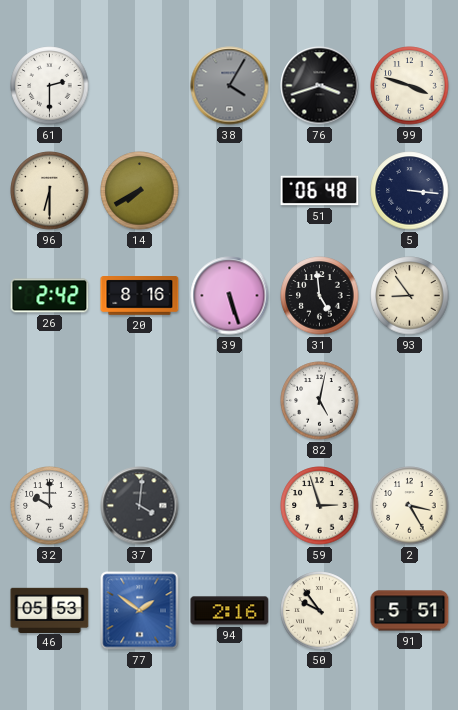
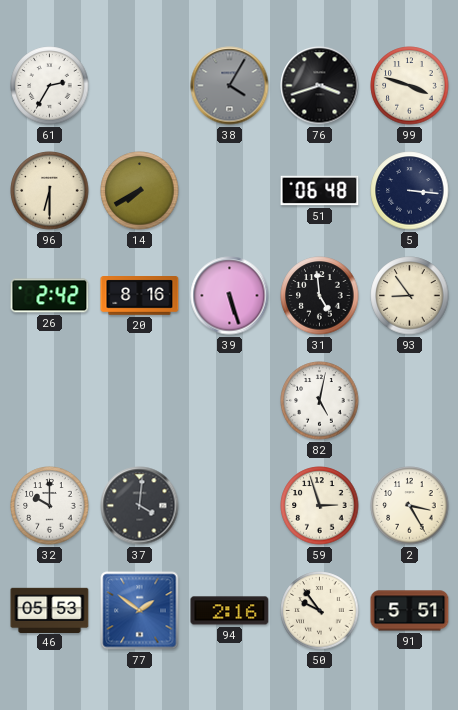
61: 2:30 -> 2:35 (50, 86)
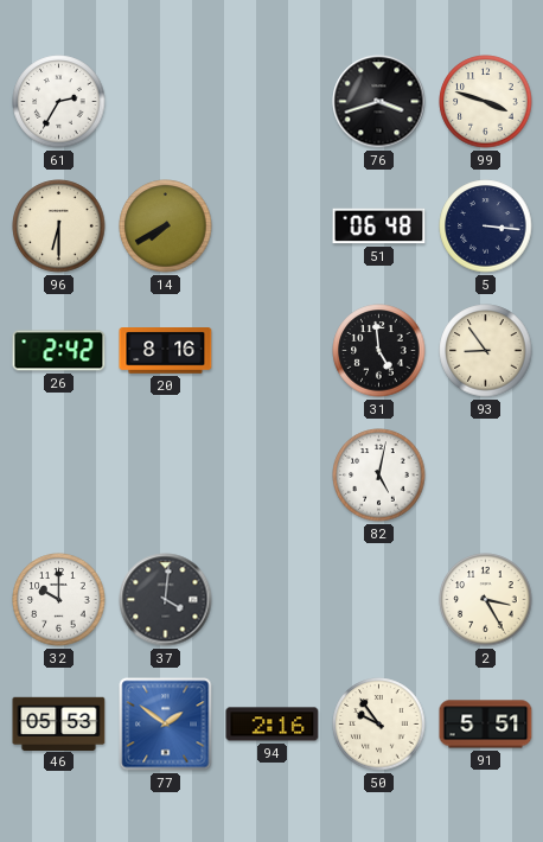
38: 4:05 -> none (230, 86)
39: 5:27 -> none (230, 296)
59: 2:57 -> none (320, 506)
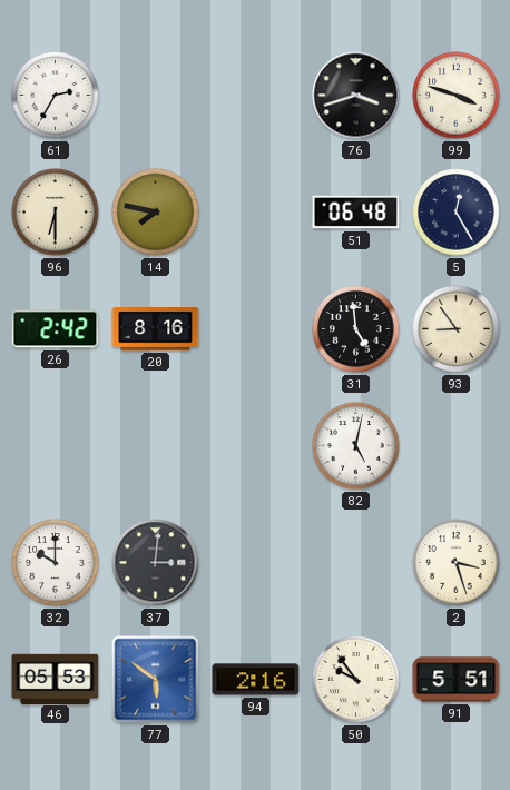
14: 7:40 -> 7:47 (156, 213)
5: 3:16 -> 12:25 (457, 213)
37: 4:01 -> 3:01 (156, 563)
2: 3:25 -> 3:27 (457, 563)
77: 1:51 -> 5:51 (156, 680)
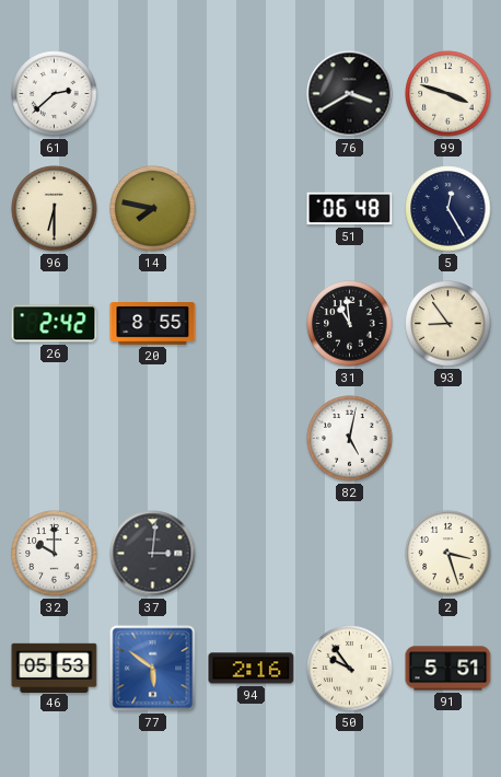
61: 2:35 -> 2:38 (55, 94)
76: 3:42 -> 3:40 (350, 94)
20: 8:16 -> 8:55 (153, 324)
31: 4:59 -> 10:59 (350, 324)
